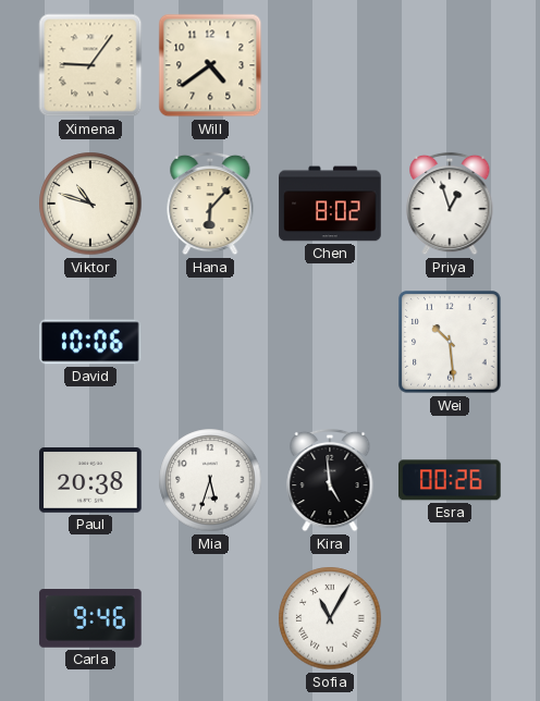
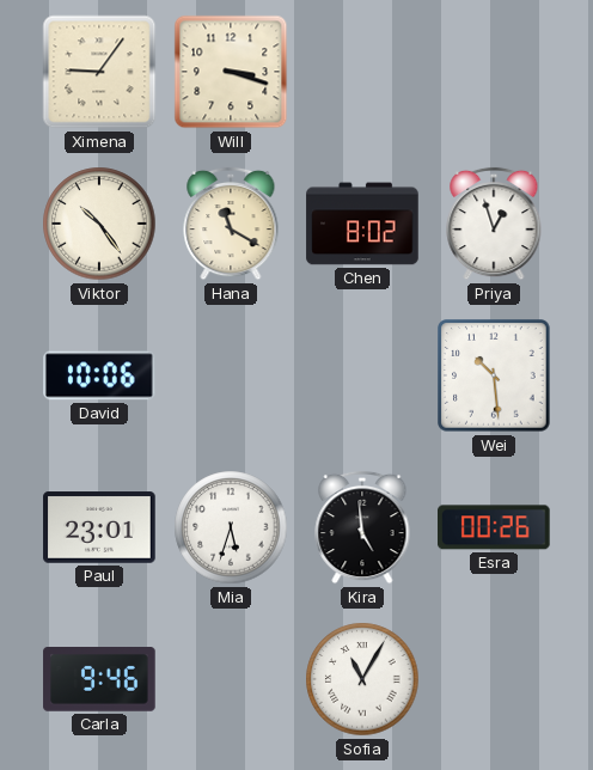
Will: 4:39 -> 3:18 (231, 72)
Viktor: 10:48 -> 10:24 (99, 224)
Hana: 6:07 -> 11:20 (231, 224)
Paul: 20:38 -> 23:01 (99, 527)
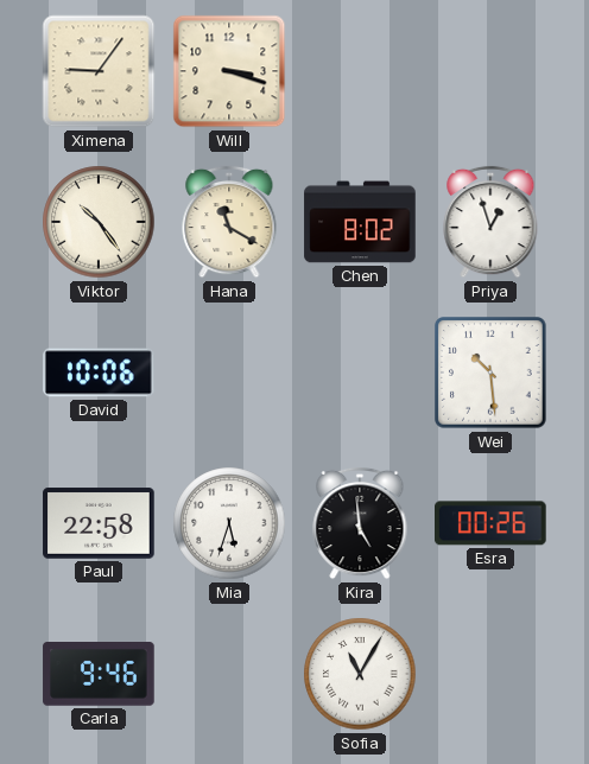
Paul: 23:01 -> 22:58 (99, 523)
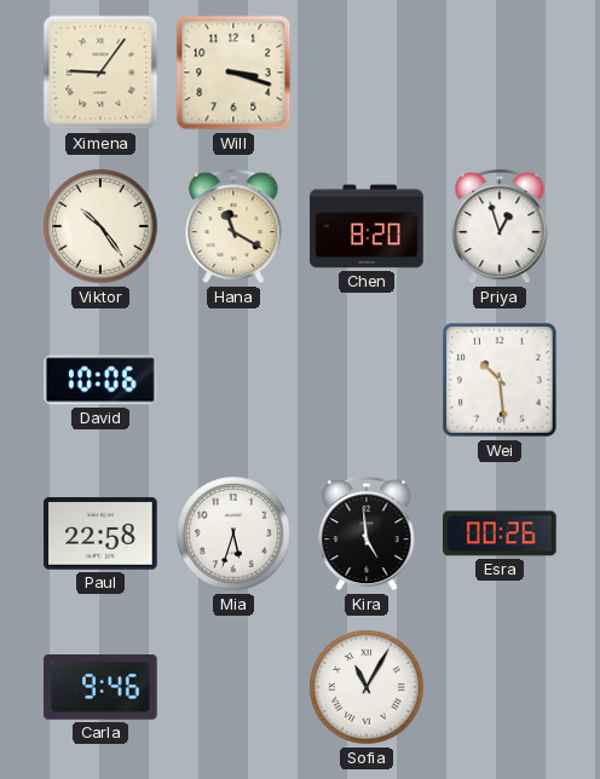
Chen: 8:02 -> 8:20 (367, 226)
